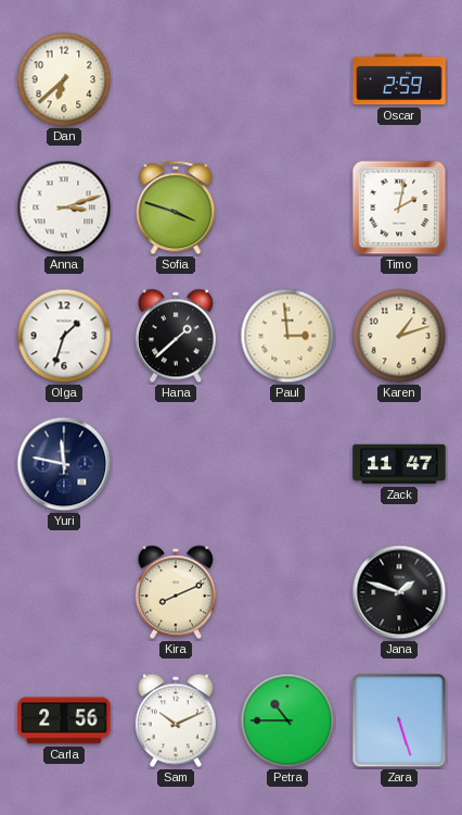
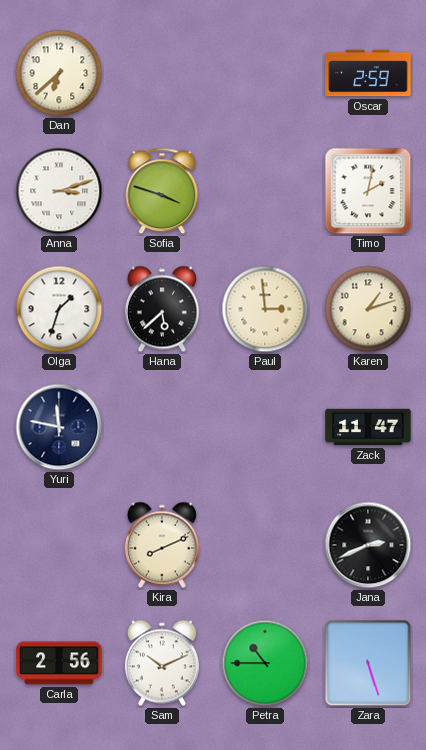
Hana: 1:38 -> 5:38 (162, 309)
Jana: 1:48 -> 2:41 (368, 545)
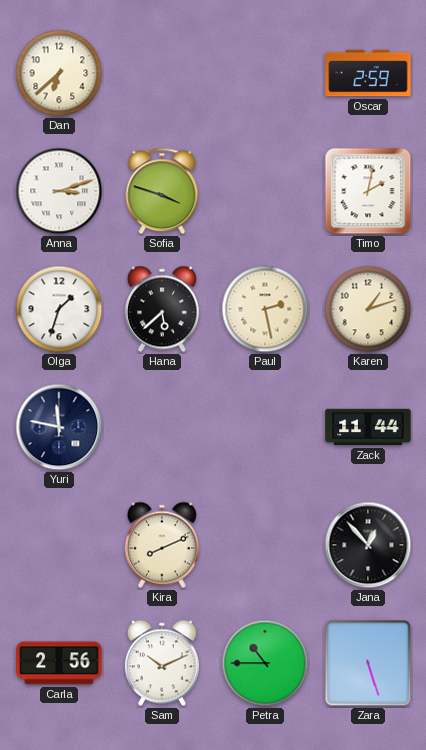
Paul: 2:59 -> 2:28 (265, 309)
Zack: 11:47 -> 11:44 (368, 427)
Jana: 2:41 -> 12:53 (368, 545)
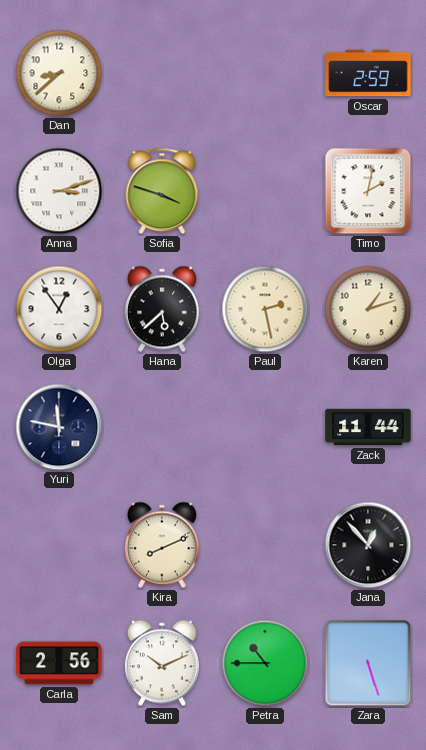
Dan: 6:38 -> 8:38 (59, 73)
Olga: 1:33 -> 12:54 (59, 309)
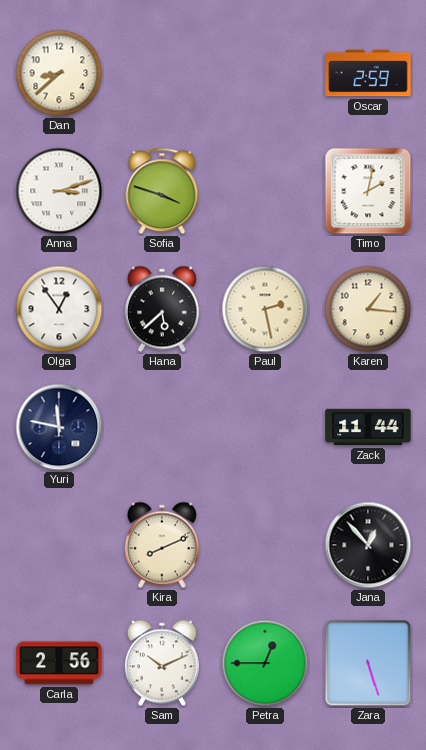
Karen: 1:12 -> 1:16 (368, 309)
Petra: 10:45 -> 12:45 (265, 663)
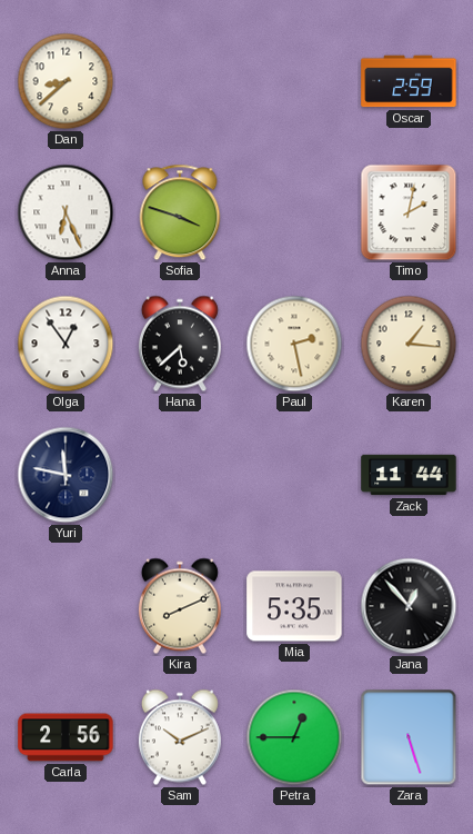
Anna: 3:12 -> 6:26 (66, 212)
Mia: none -> 5:35 (294, 606)
